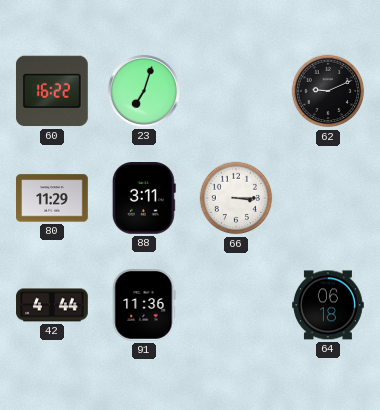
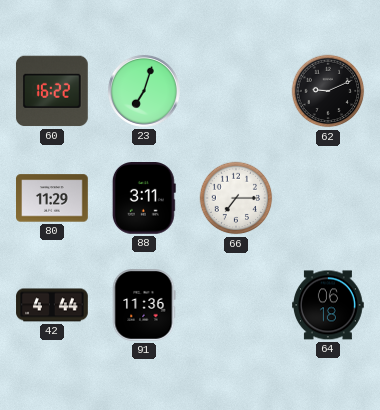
66: 3:15 -> 7:15 (236, 198)
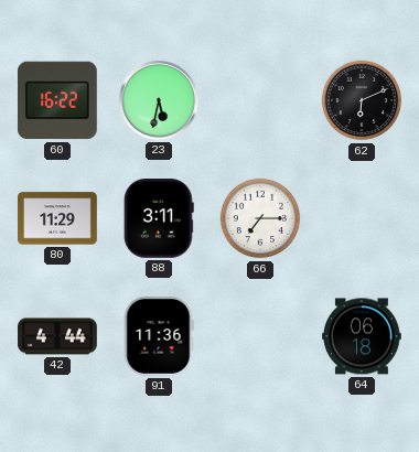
23: 7:03 -> 5:32 (159, 100)
62: 9:11 -> 6:11 (362, 100)
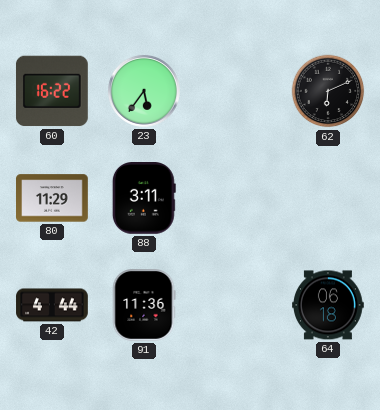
23: 5:32 -> 5:36 (144, 91)
66: 7:15 -> none (260, 218)
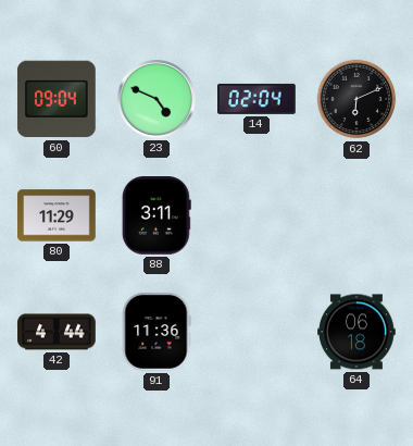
60: 16:22 -> 09:04 (57, 99)
23: 5:36 -> 4:49 (157, 99)
14: none -> 02:04 (258, 99)
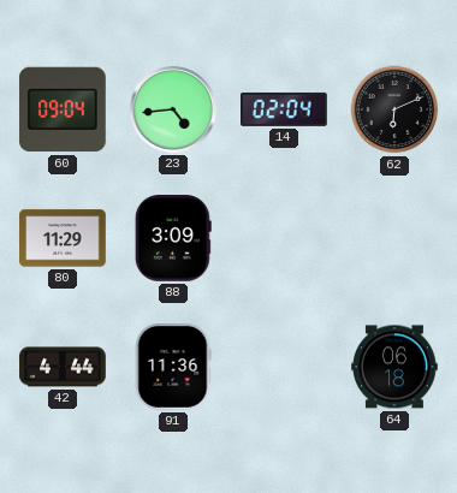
23: 4:49 -> 4:44 (173, 109)
88: 3:11 -> 3:09 (173, 239)
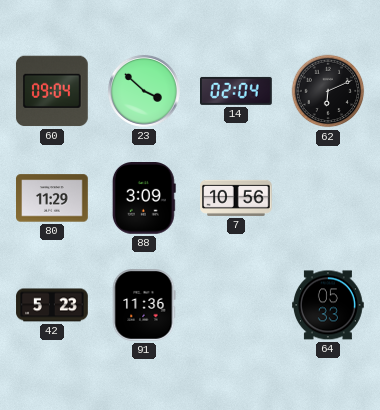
23: 4:44 -> 3:52 (144, 91)
7: none -> 10:56 (237, 198)
42: 4:44 -> 5:23 (52, 305)
64: 06:18 -> 05:33 (329, 305)
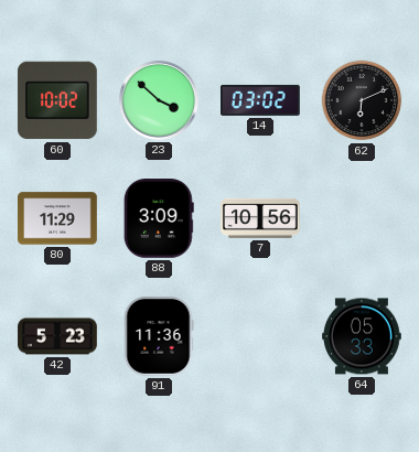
60: 09:04 -> 10:02 (57, 100)
14: 02:04 -> 03:02 (261, 100)
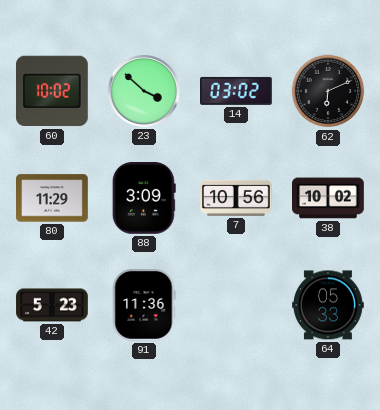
38: none -> 10:02 (328, 198)
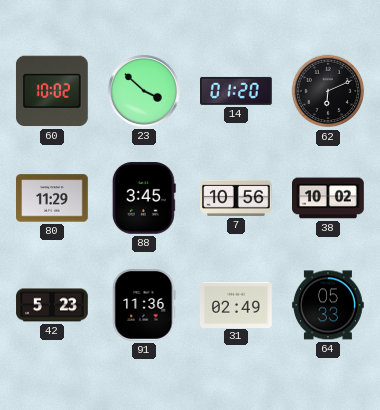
14: 03:02 -> 01:20 (237, 91)
88: 3:09 -> 3:45 (144, 199)
31: none -> 02:49 (237, 304)
